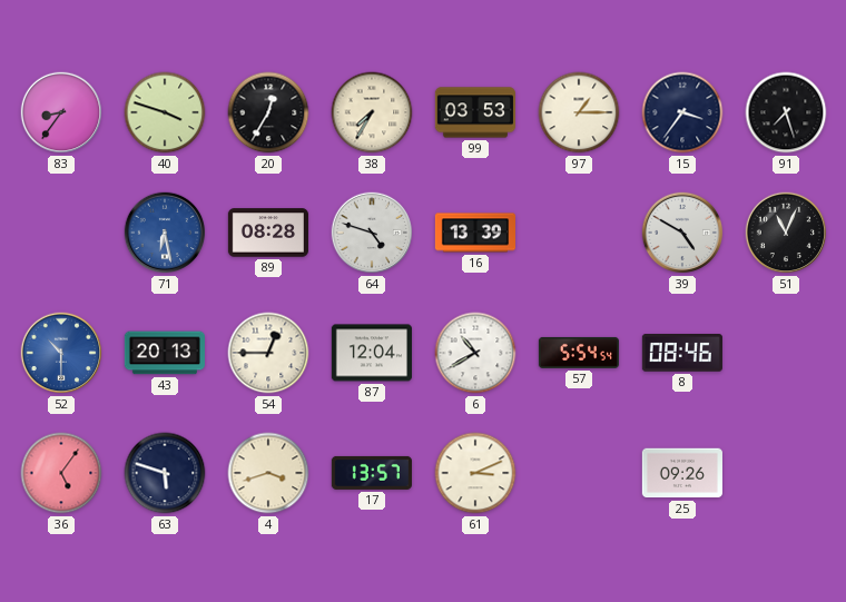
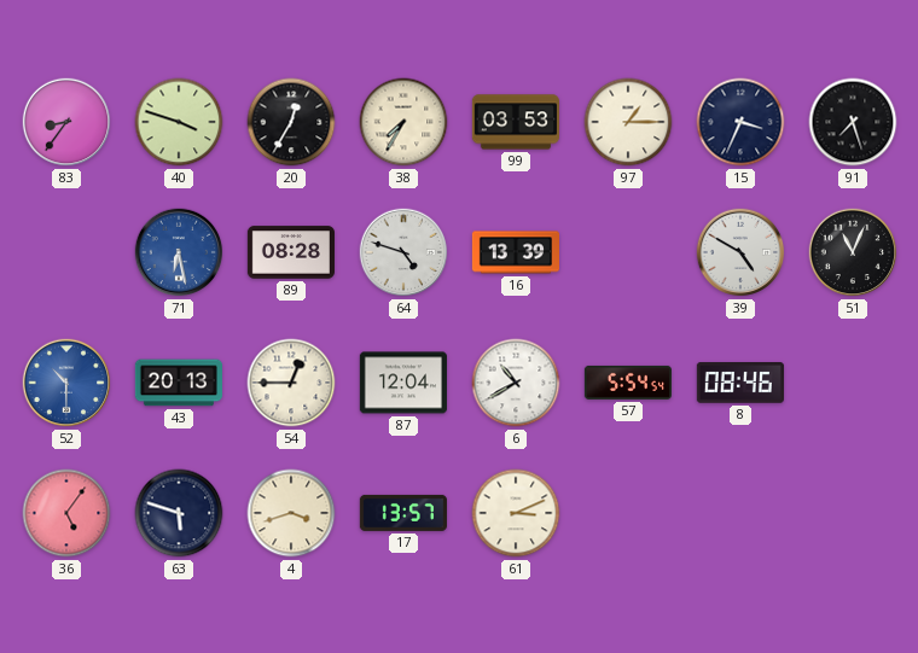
15: 3:36 -> 3:34 (740, 122)
25: 09:26 -> none (682, 473)
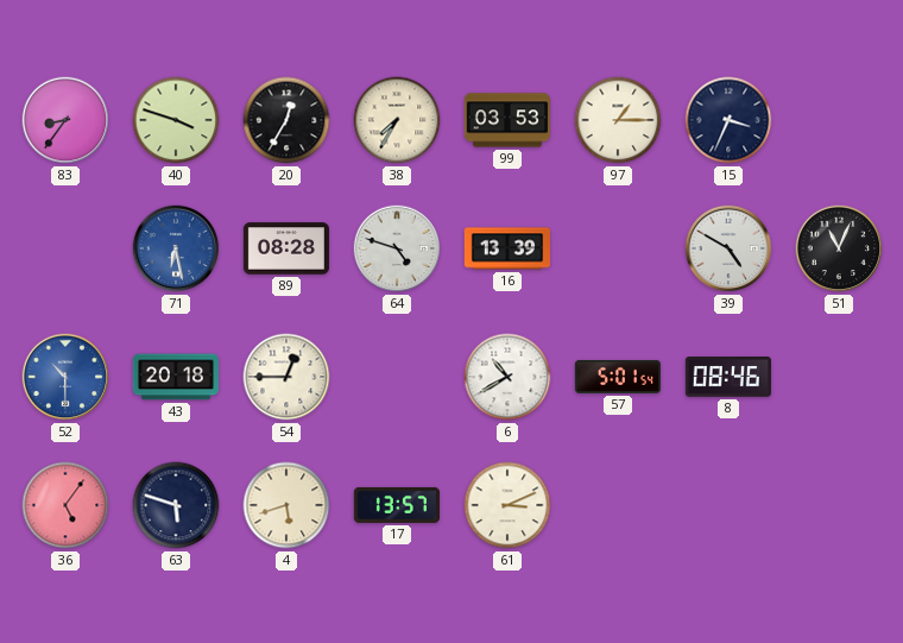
91: 7:27 -> none (853, 122)
43: 20:13 -> 20:18 (176, 377)
87: 12:04 -> none (403, 383)
57: 5:54 -> 5:01 (618, 377)
4: 3:42 -> 5:42 (286, 505)
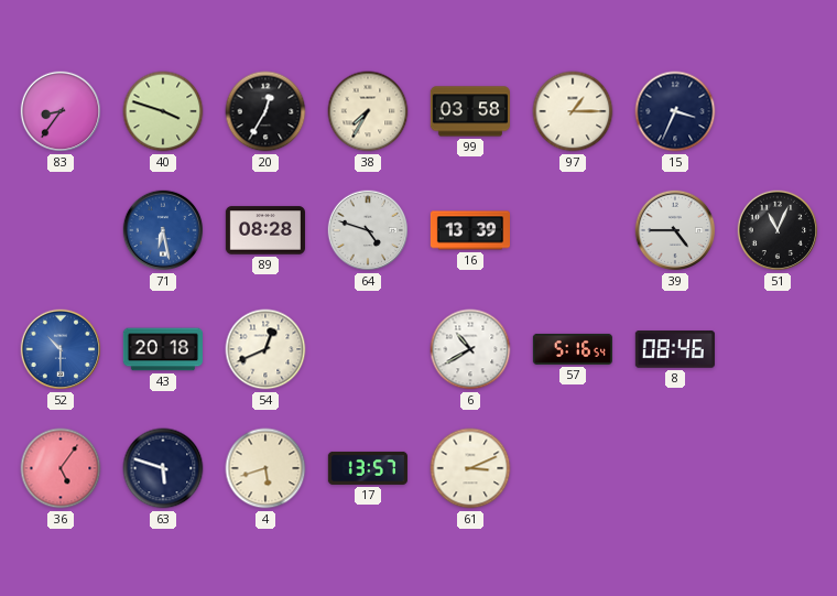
99: 03:53 -> 03:58 (470, 111)
39: 4:50 -> 4:45 (675, 230)
54: 12:45 -> 12:41 (265, 349)
57: 5:01 -> 5:16 (573, 349)
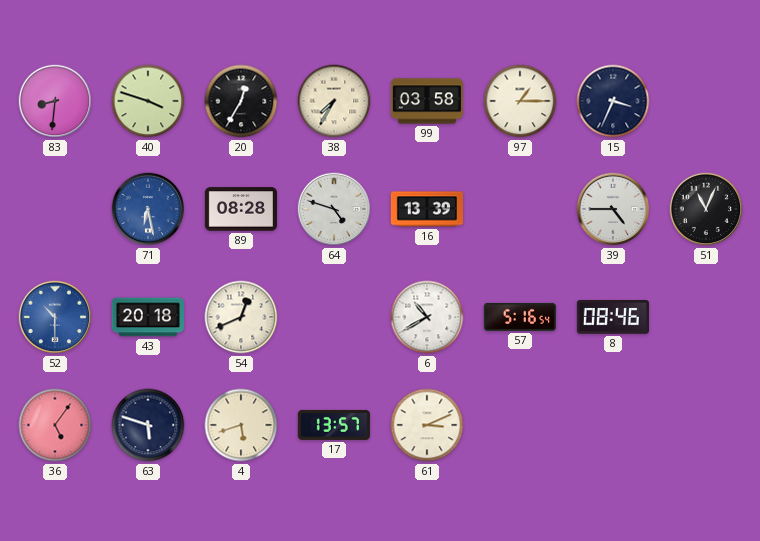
83: 8:36 -> 8:31 (55, 101)
